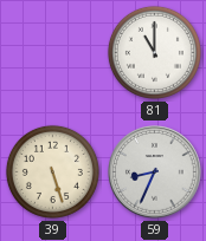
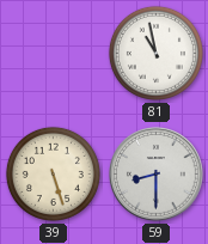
81: 11:00 -> 10:58 (155, 53)
59: 8:34 -> 8:30 (157, 175)
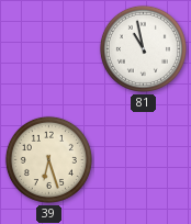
39: 5:27 -> 6:27 (48, 159)
59: 8:30 -> none (157, 175)
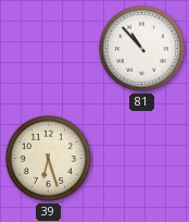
81: 10:58 -> 10:53 (141, 48)
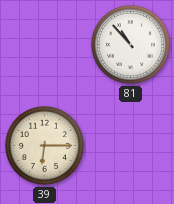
39: 6:27 -> 6:15 (44, 145)
